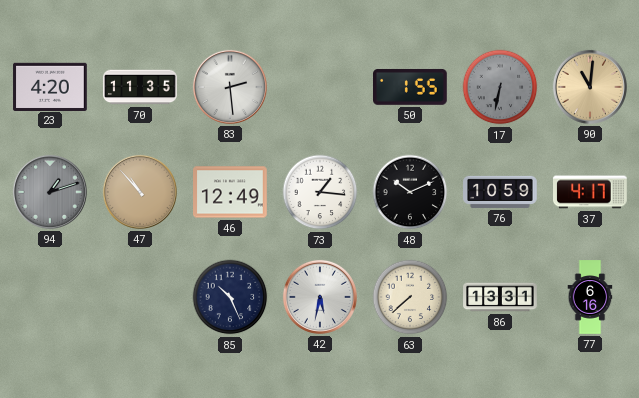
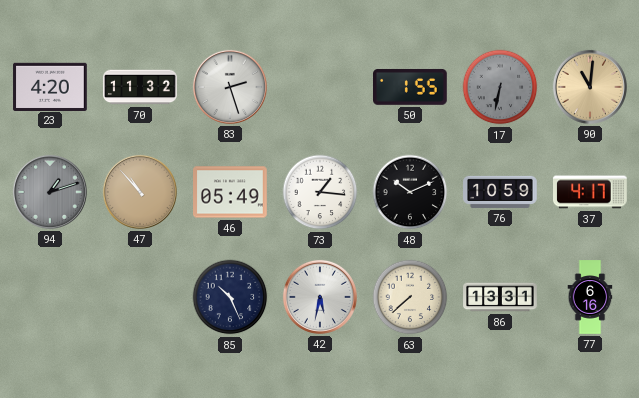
70: 11:35 -> 11:32 (140, 87)
83: 2:29 -> 2:27 (230, 87)
46: 12:49 -> 05:49 (230, 192)
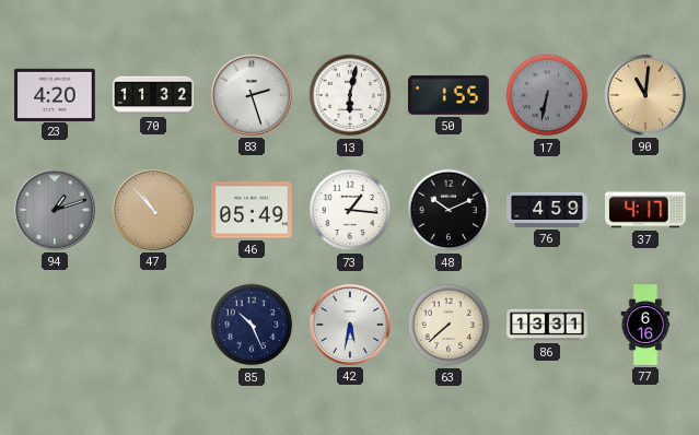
13: none -> 6:02 (350, 95)
76: 10:59 -> 4:59 (547, 210)
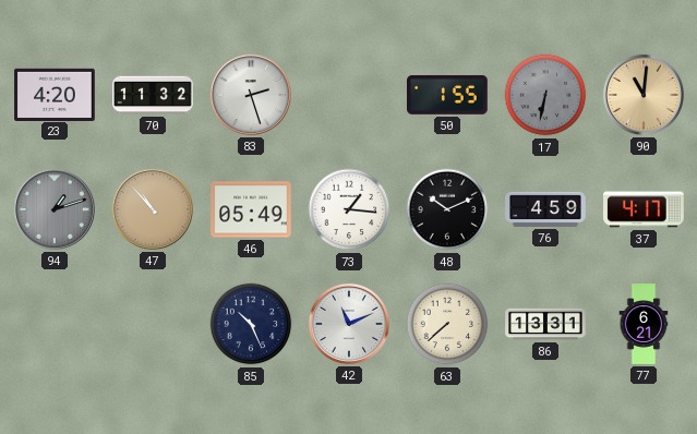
13: 6:02 -> none (350, 95)
42: 5:32 -> 11:11 (349, 324)
77: 6:16 -> 6:21 (644, 324)
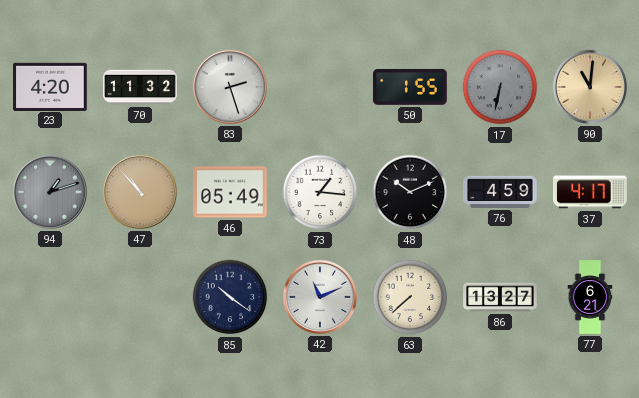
85: 10:26 -> 10:21 (230, 297)
86: 13:31 -> 13:27 (500, 297)
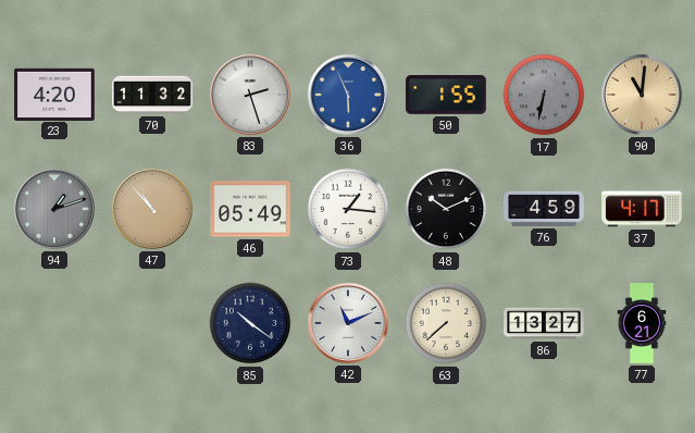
36: none -> 5:56 (348, 95)
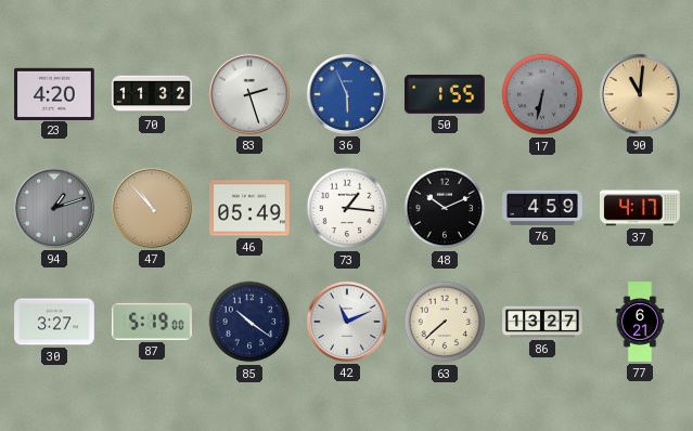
30: none -> 3:27 (54, 322)
87: none -> 5:19 (152, 322)
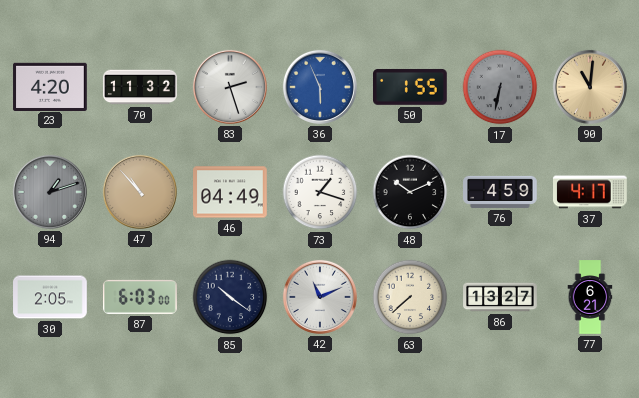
46: 05:49 -> 04:49 (230, 192)
73: 1:16 -> 1:18 (320, 192)
30: 3:27 -> 2:05 (50, 297)
87: 5:19 -> 6:03 (140, 297)
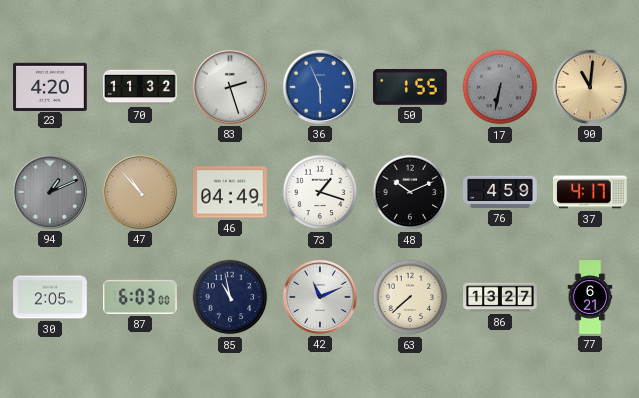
94: 1:12 -> 1:11 (50, 192)
85: 10:21 -> 10:58 (230, 297)
